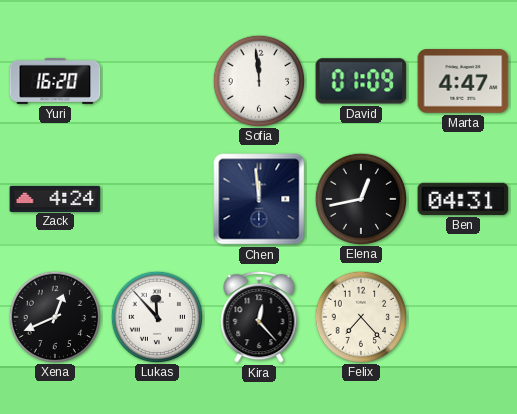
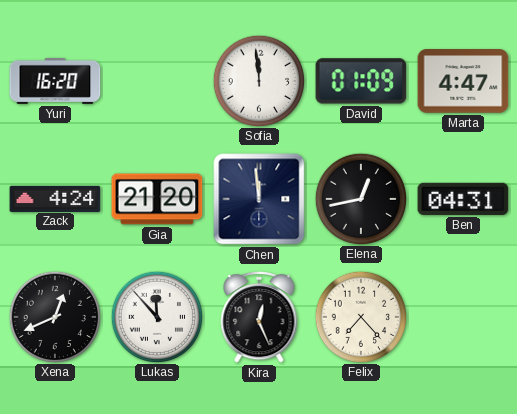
Gia: none -> 21:20 (157, 199)
Kira: 12:23 -> 12:26 (259, 318)
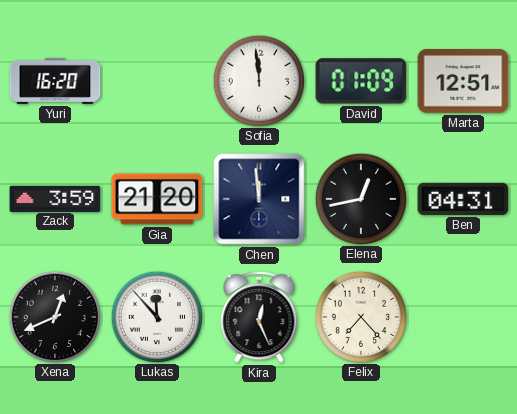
Marta: 4:47 -> 12:51 (463, 81)
Zack: 4:24 -> 3:59 (55, 198)
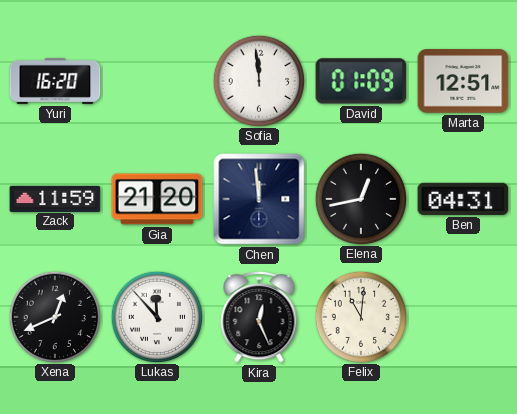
Zack: 3:59 -> 11:59 (55, 198)
Felix: 7:23 -> 11:01 (360, 316)
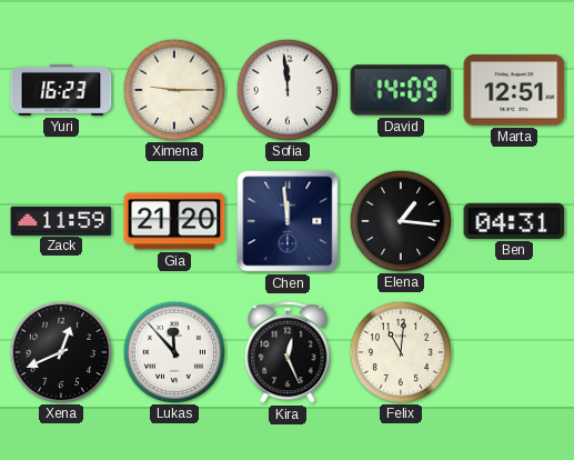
Yuri: 16:20 -> 16:23 (61, 90)
Ximena: none -> 9:15 (173, 89)
David: 01:09 -> 14:09 (401, 90)
Elena: 12:43 -> 1:16 (400, 220)
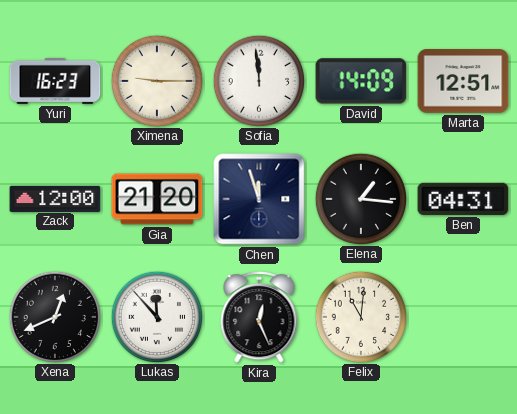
Zack: 11:59 -> 12:00 (55, 198)
Chen: 11:59 -> 11:57 (259, 199)
